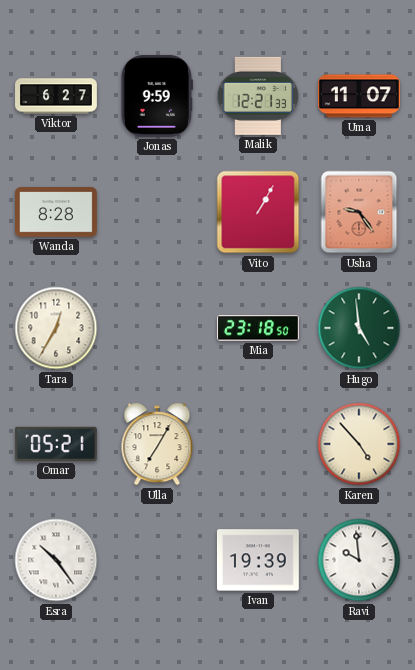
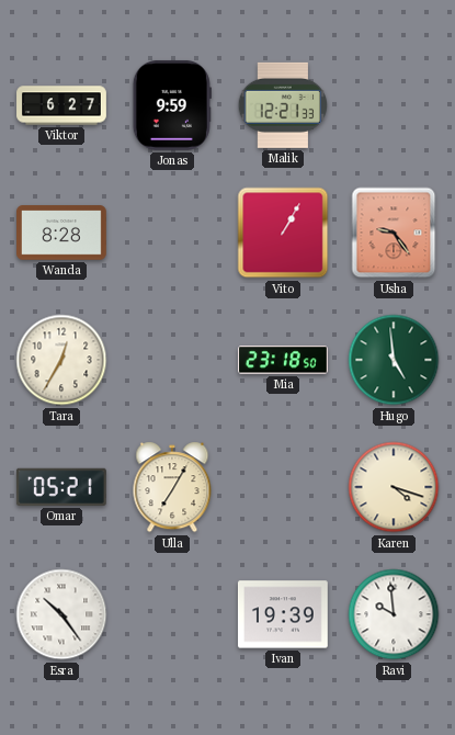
Uma: 11:07 -> none (360, 96)
Karen: 4:53 -> 4:18 (394, 487)
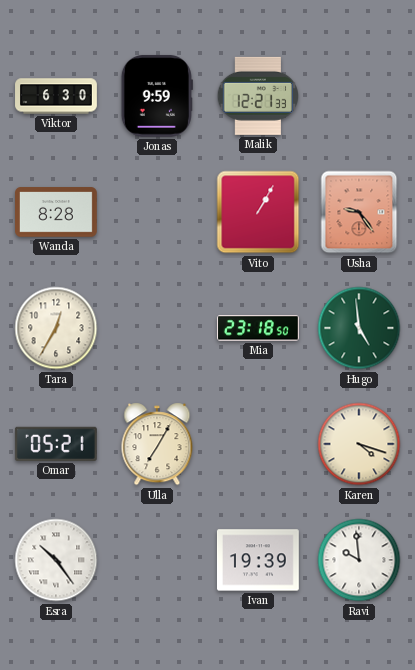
Viktor: 6:27 -> 6:30 (56, 96)
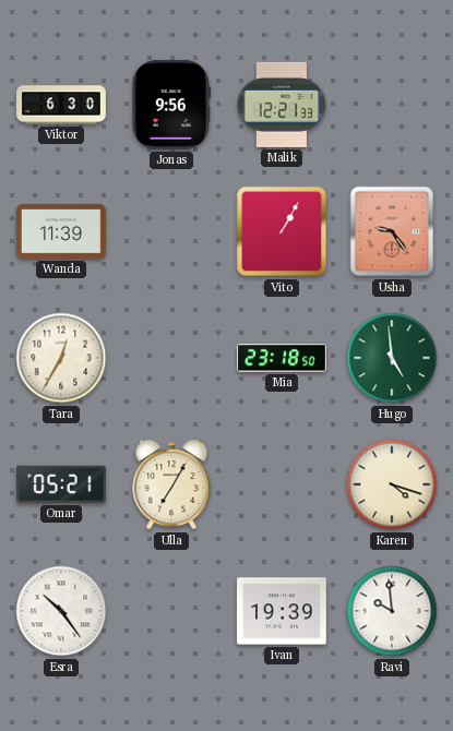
Jonas: 9:59 -> 9:56 (171, 105)
Wanda: 8:28 -> 11:39 (62, 231)
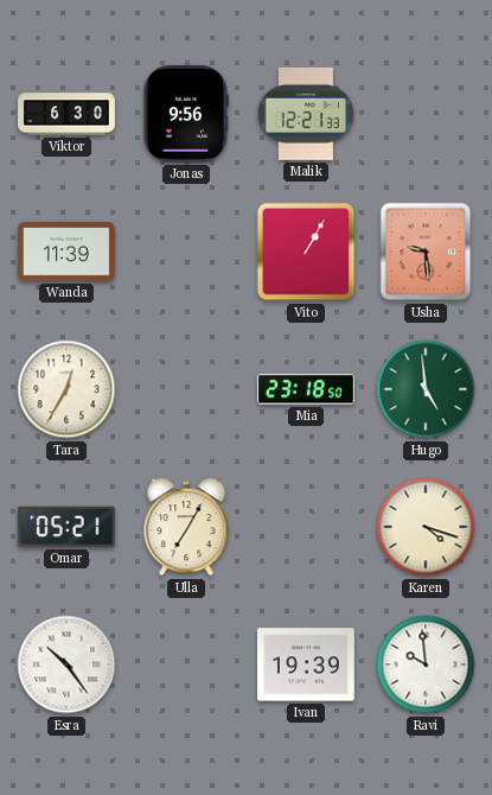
Usha: 9:24 -> 9:29 (426, 252)
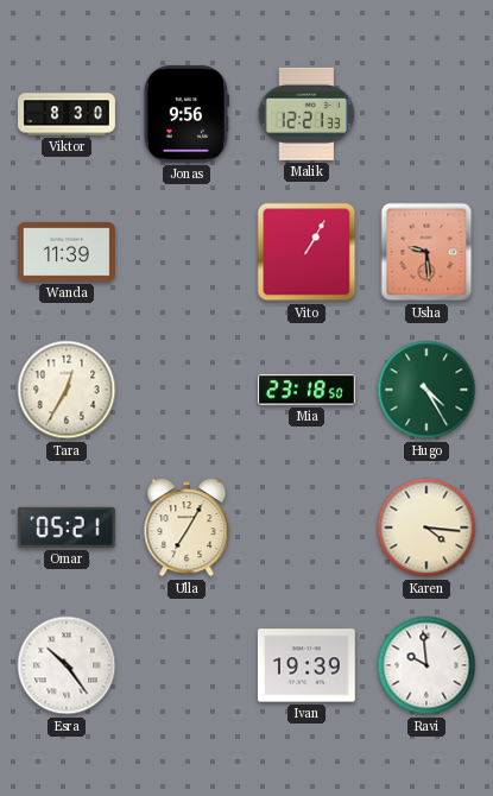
Viktor: 6:30 -> 8:30 (67, 114)
Hugo: 4:59 -> 4:25 (426, 390)
Karen: 4:18 -> 4:16 (426, 527)
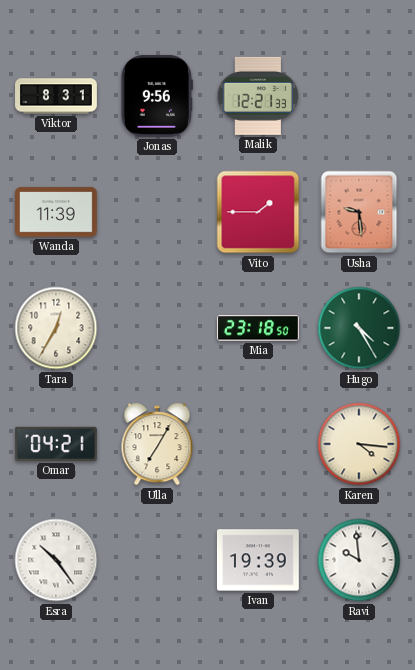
Viktor: 8:30 -> 8:31 (56, 96)
Vito: 1:05 -> 1:45 (258, 212)
Omar: 05:21 -> 04:21 (56, 444)
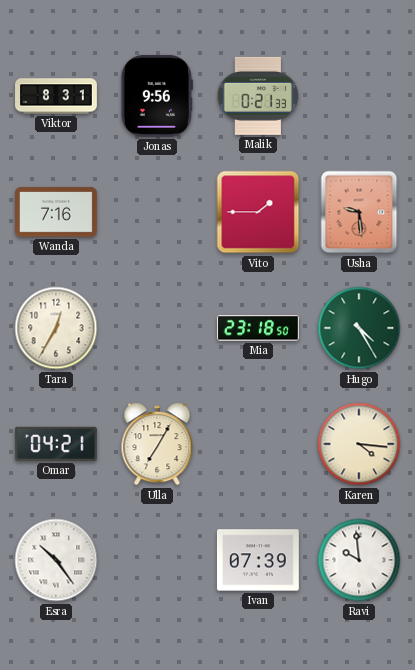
Malik: 12:21 -> 0:21 (257, 96)
Wanda: 11:39 -> 7:16 (57, 212)
Ivan: 19:39 -> 07:39 (258, 560)
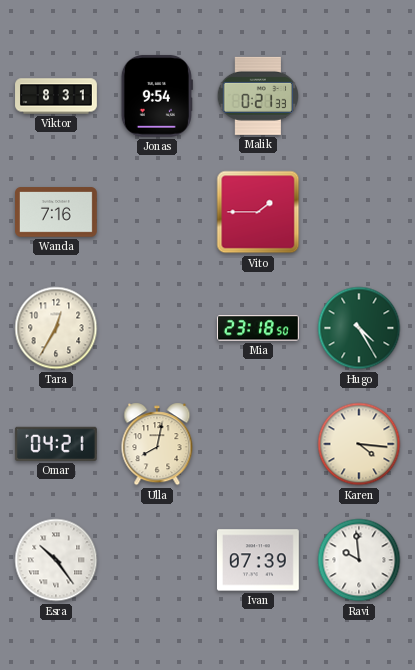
Jonas: 9:56 -> 9:54 (157, 96)
Usha: 9:29 -> none (359, 212)
Ulla: 7:05 -> 8:02 (157, 444)
